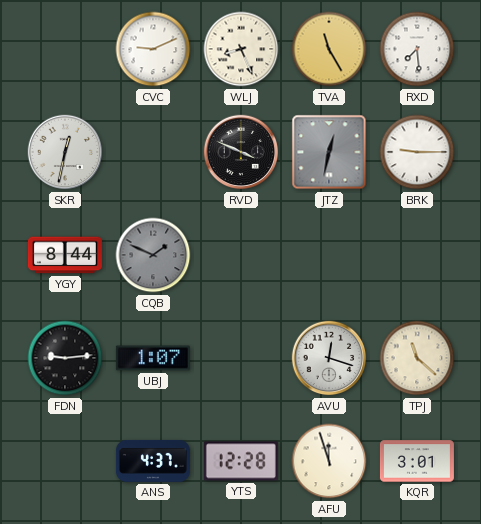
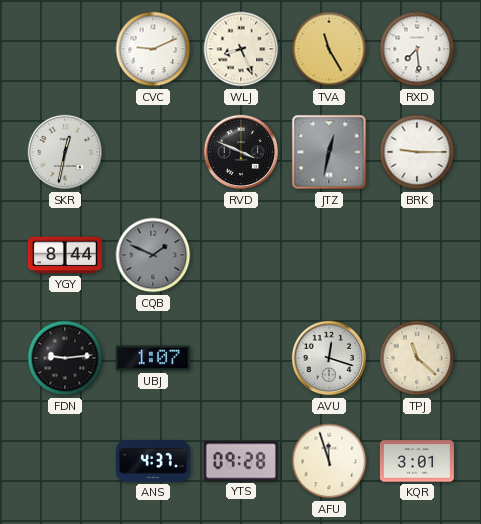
YTS: 12:28 -> 09:28 (241, 461)
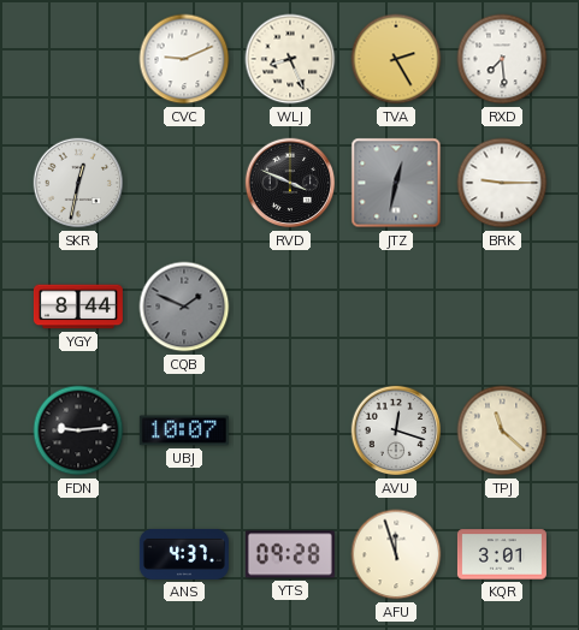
TVA: 11:25 -> 2:25 (396, 59)
UBJ: 1:07 -> 10:07 (184, 430)
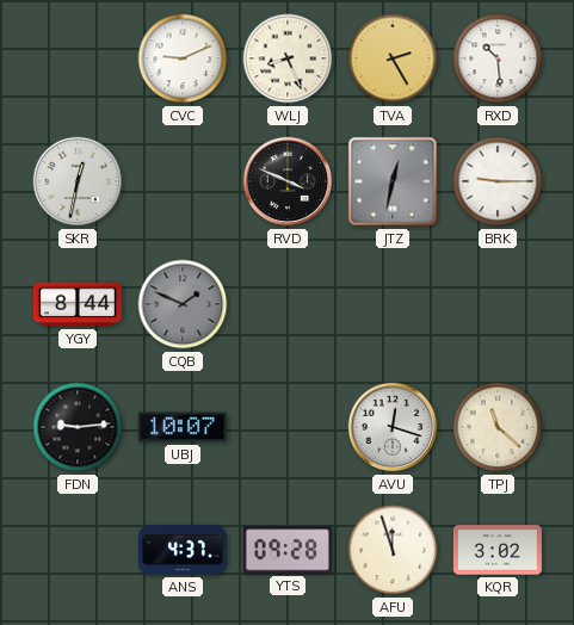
RXD: 7:29 -> 10:29 (498, 58)
KQR: 3:01 -> 3:02 (498, 550)
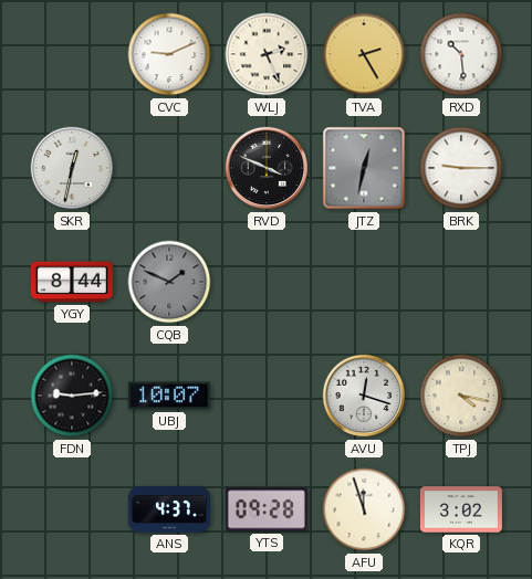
WLJ: 8:26 -> 2:26 (267, 54)
TPJ: 11:22 -> 4:17 (461, 396)
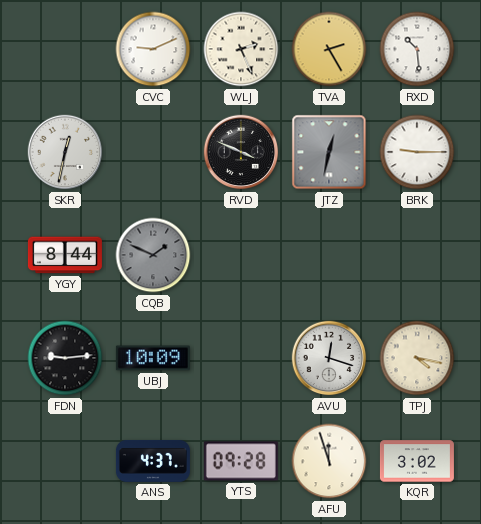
UBJ: 10:07 -> 10:09 (153, 358)
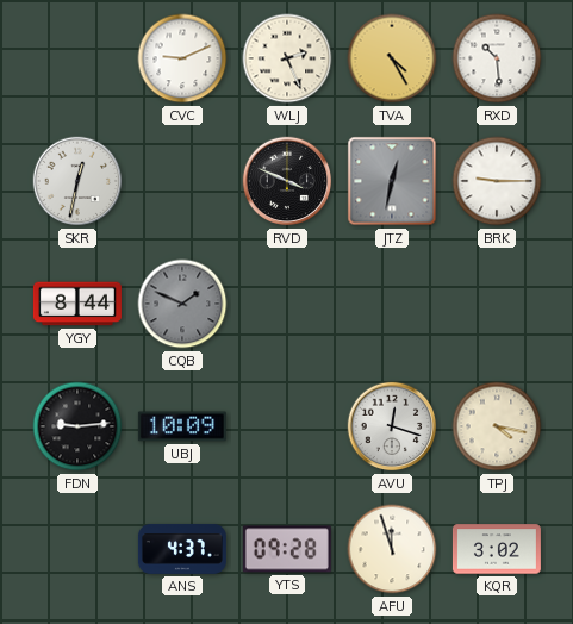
TVA: 2:25 -> 4:25 (392, 58)
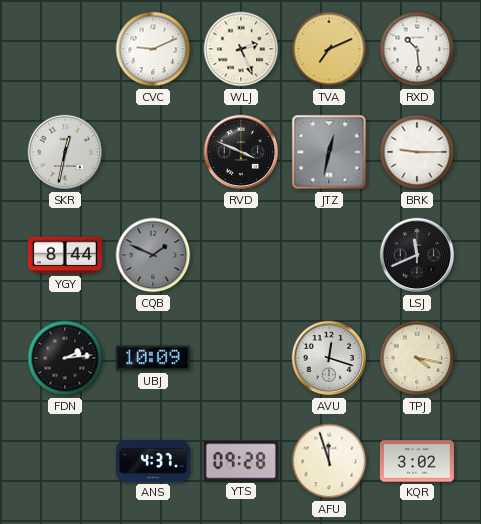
TVA: 4:25 -> 7:11 (329, 49)
LSJ: none -> 11:41 (417, 255)
FDN: 9:14 -> 2:14 (65, 358)
